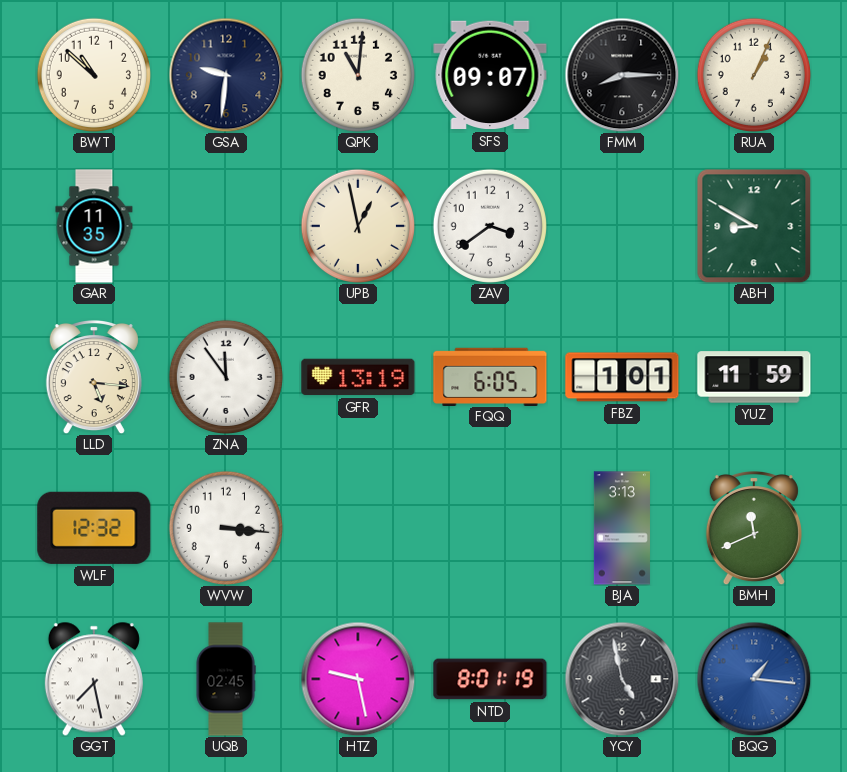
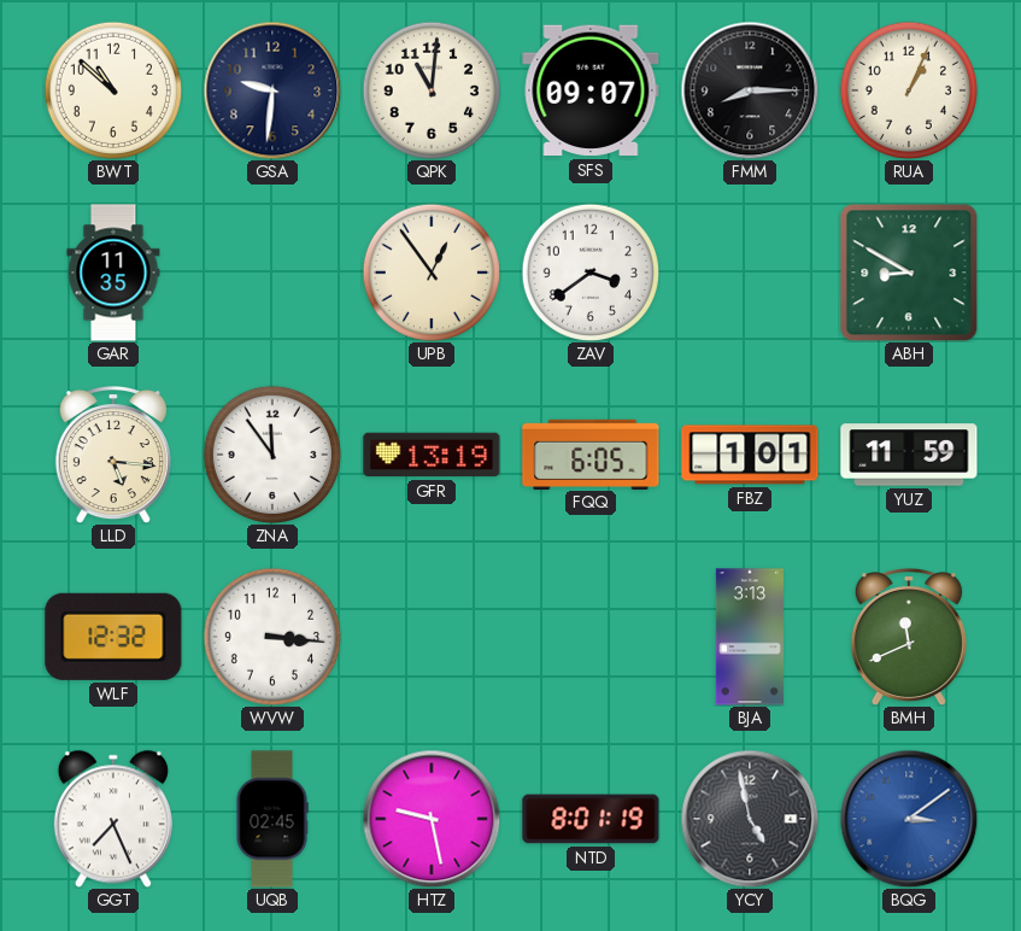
UPB: 12:58 -> 12:54 (432, 273)
GGT: 7:28 -> 7:26 (113, 819)
BQG: 1:16 -> 3:09 (909, 819)
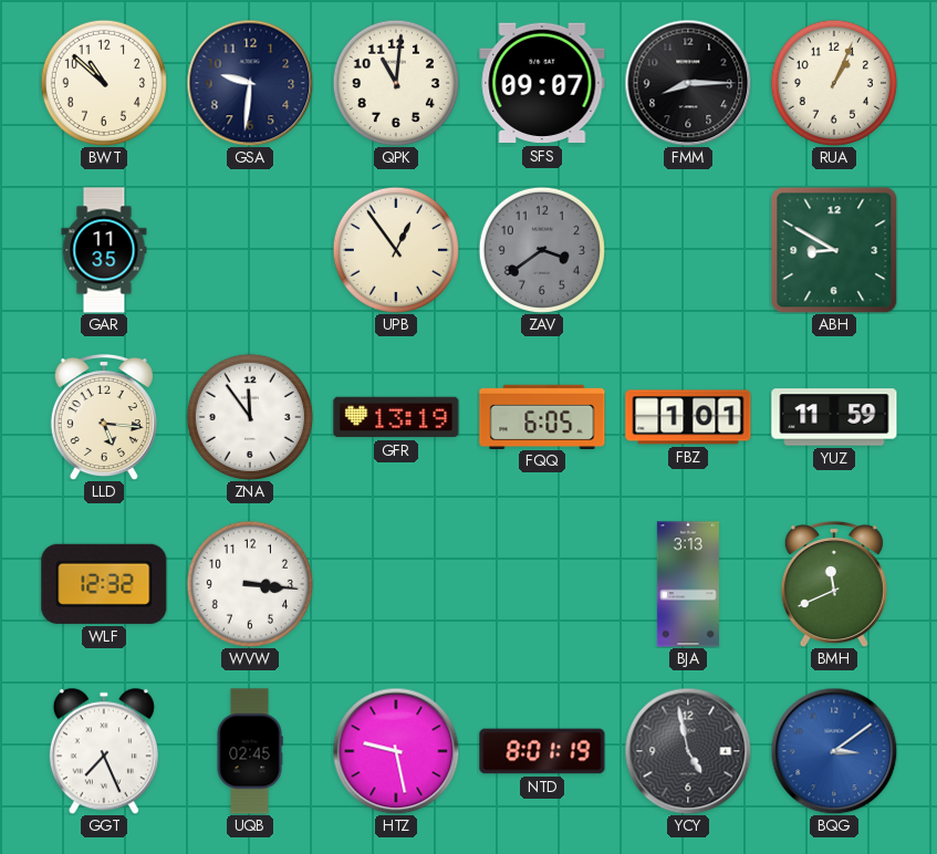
ZAV dial: white -> grey (542, 250)
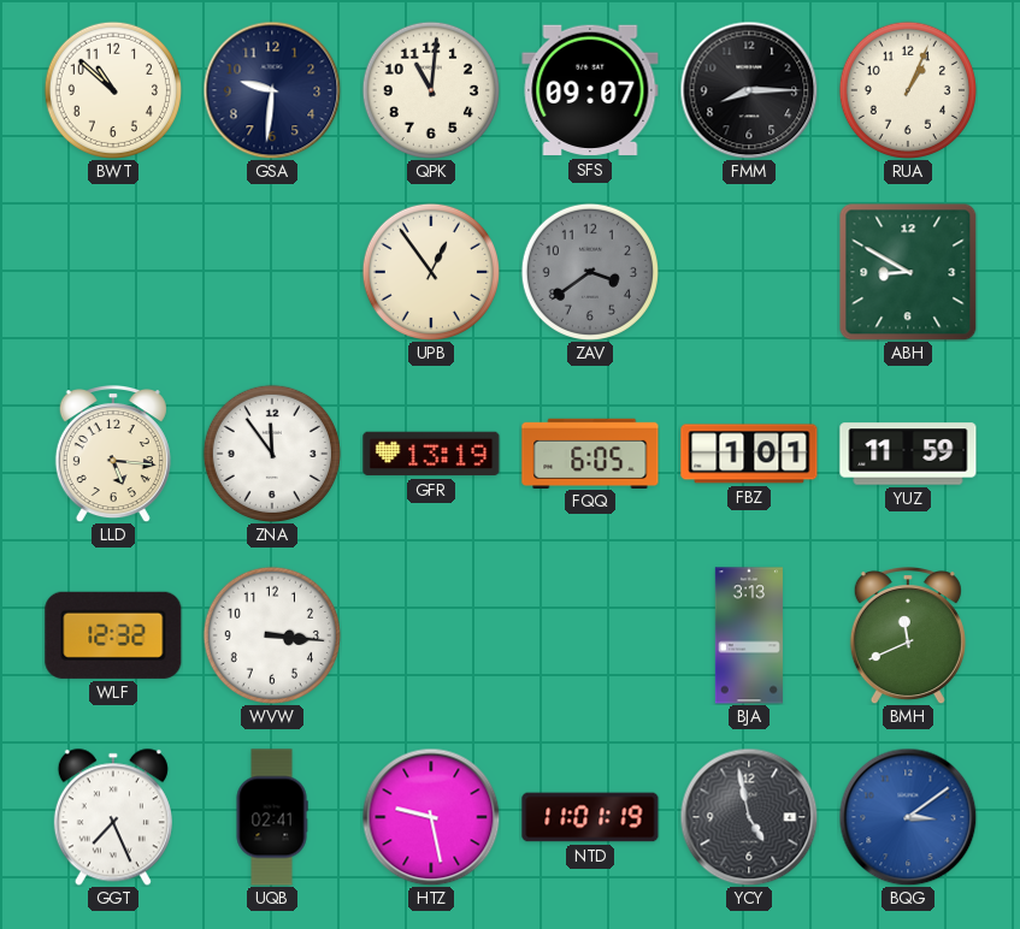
GAR: 11:35 -> none (104, 250)
UQB: 02:45 -> 02:41 (272, 817)
NTD: 8:01 -> 11:01 (590, 817)
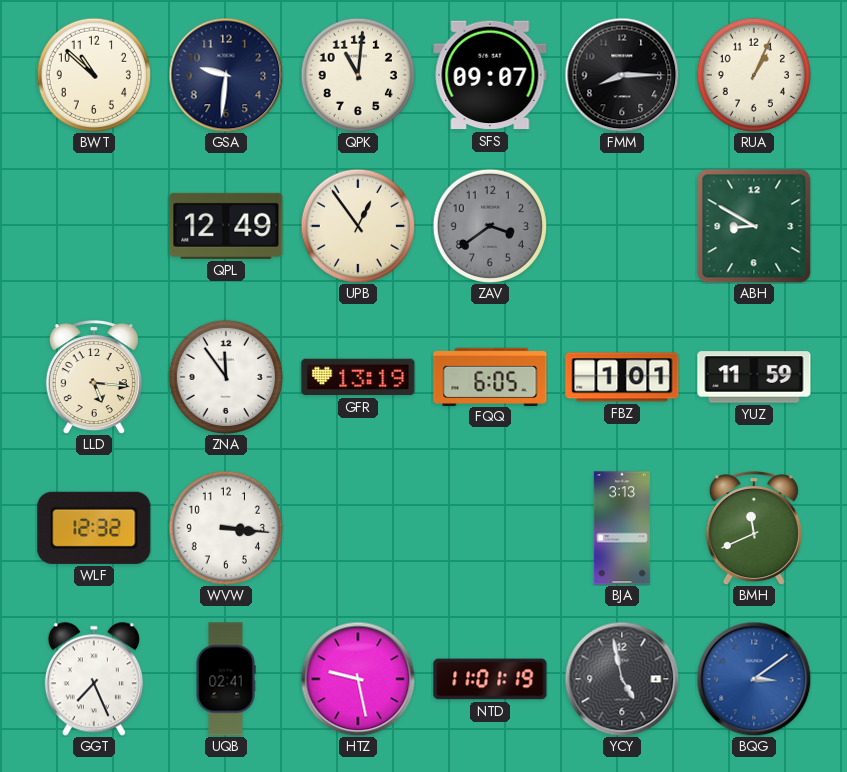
QPL: none -> 12:49 (226, 226)
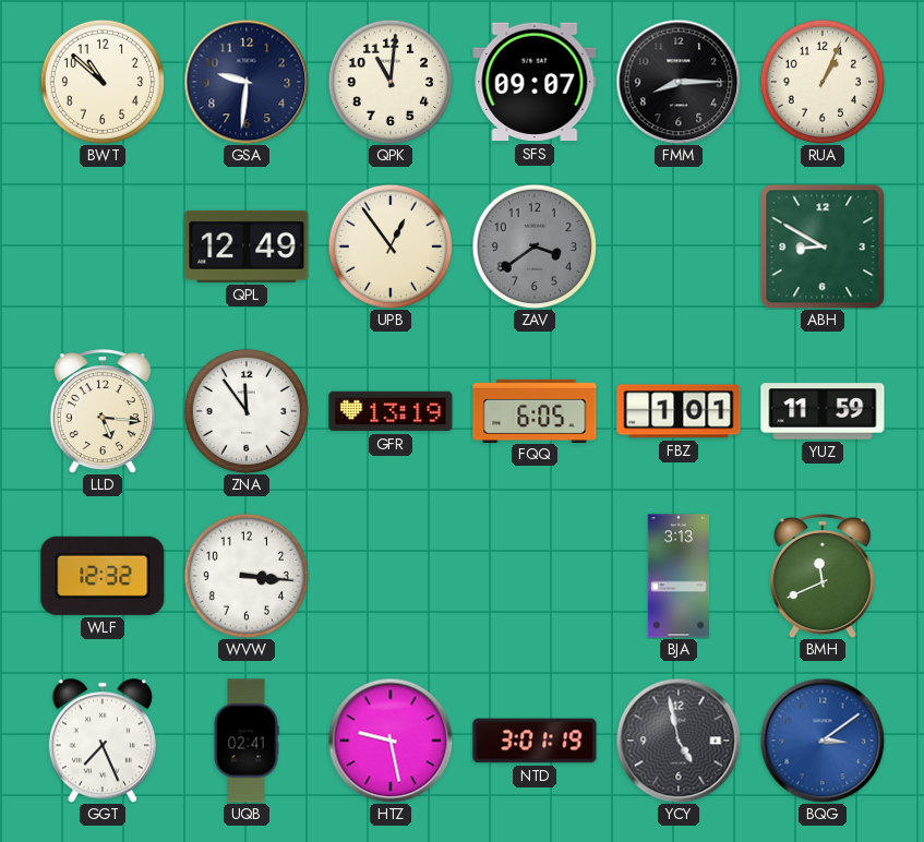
NTD: 11:01 -> 3:01 (535, 741)
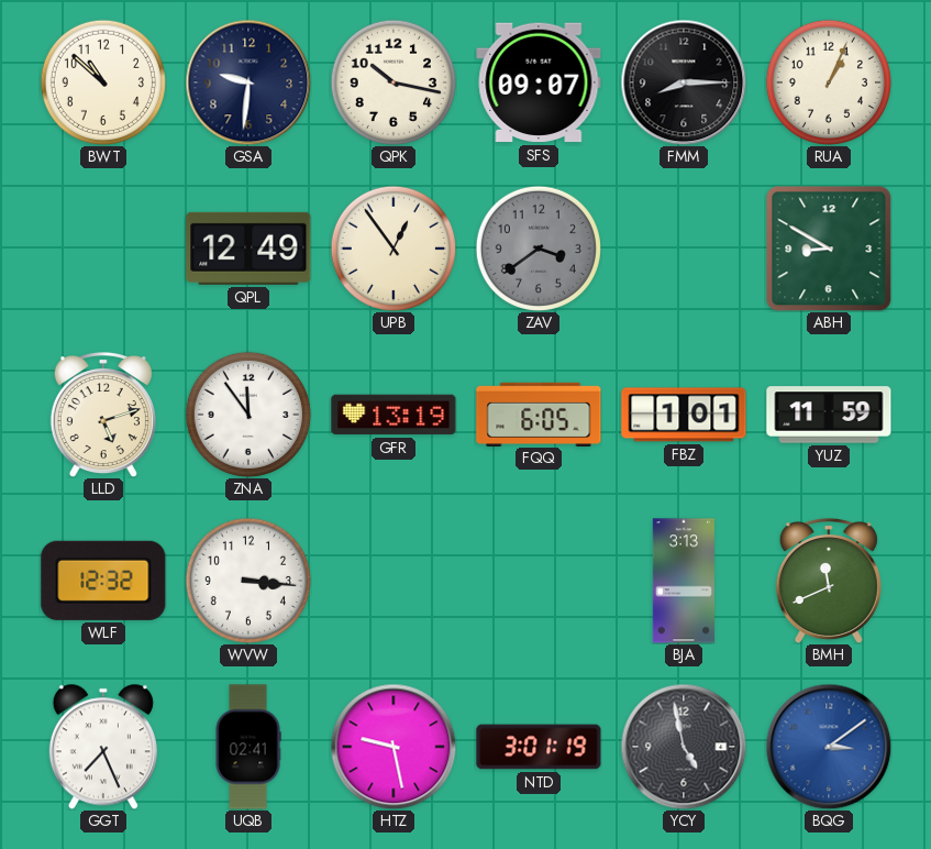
QPK: 11:01 -> 10:17 (394, 82)
LLD: 5:16 -> 5:12 (103, 416)
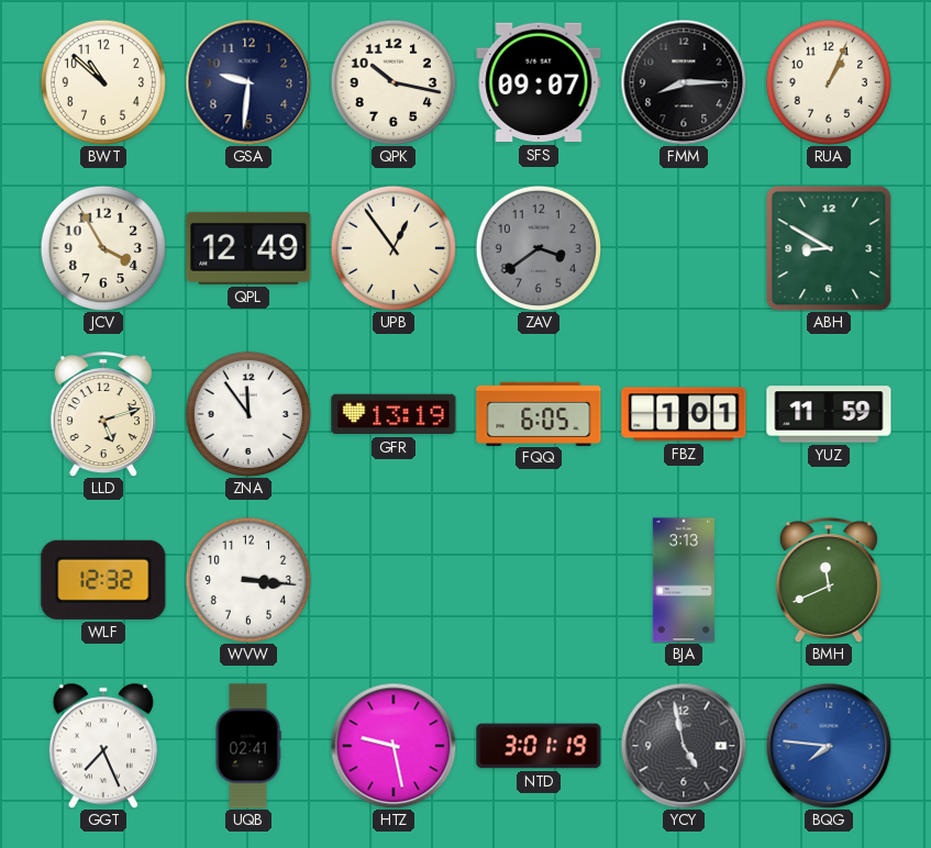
JCV: none -> 3:55 (103, 248)
BQG: 3:09 -> 7:46 (829, 746)
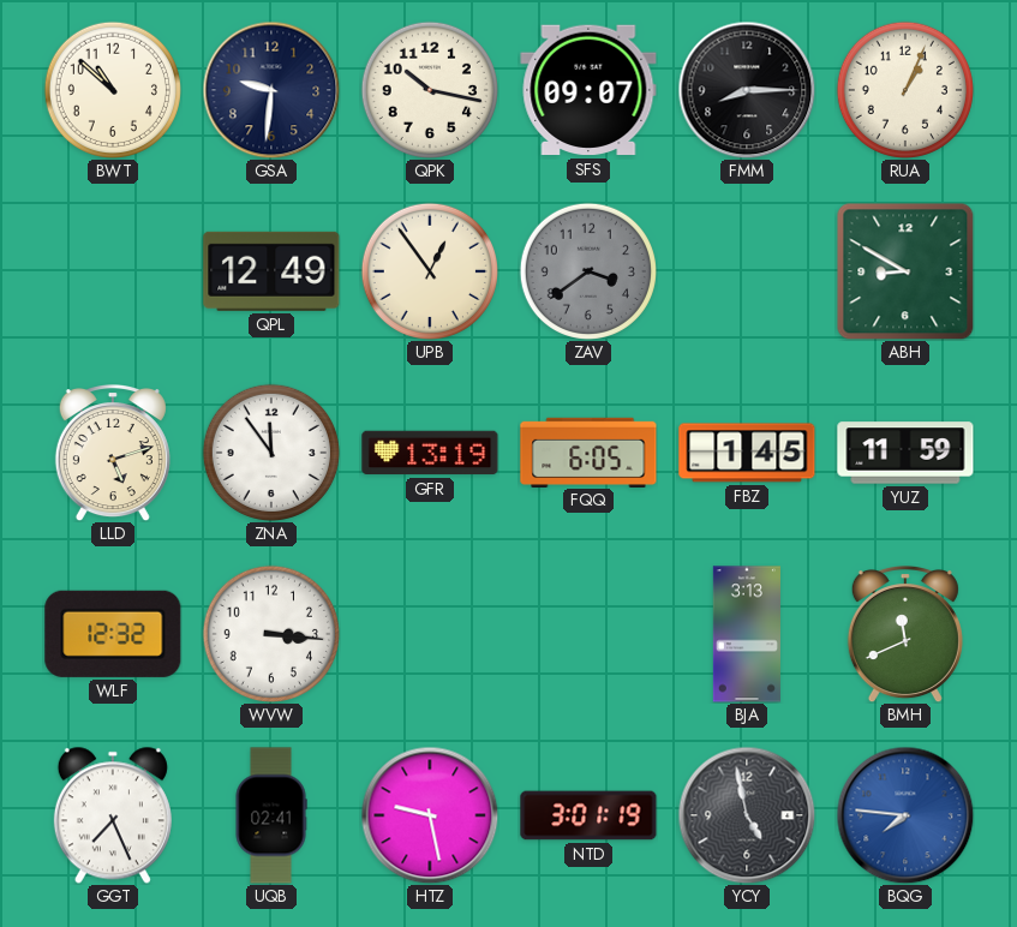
JCV: 3:55 -> none (103, 248)
FBZ: 1:01 -> 1:45 (747, 453)
